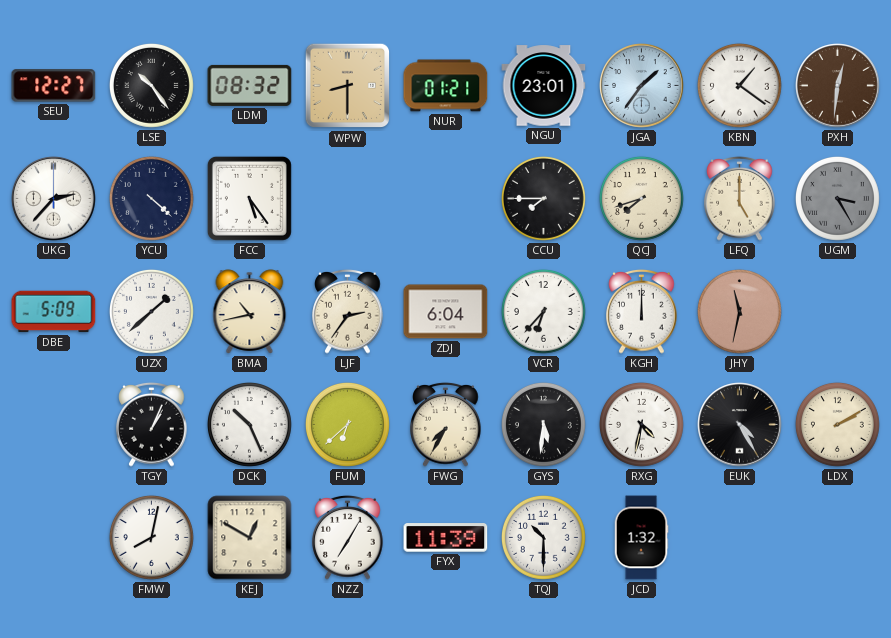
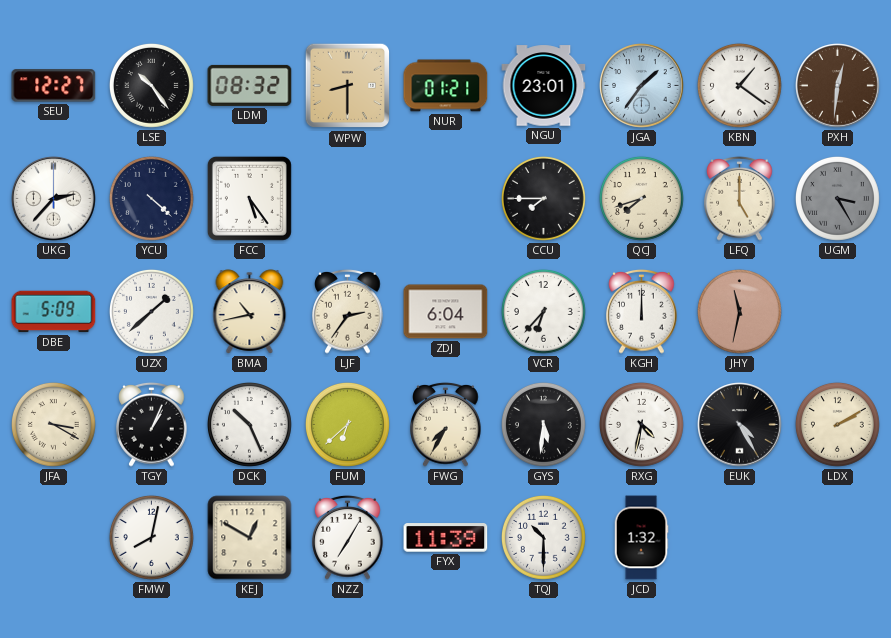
JFA: none -> 3:20 (53, 424)
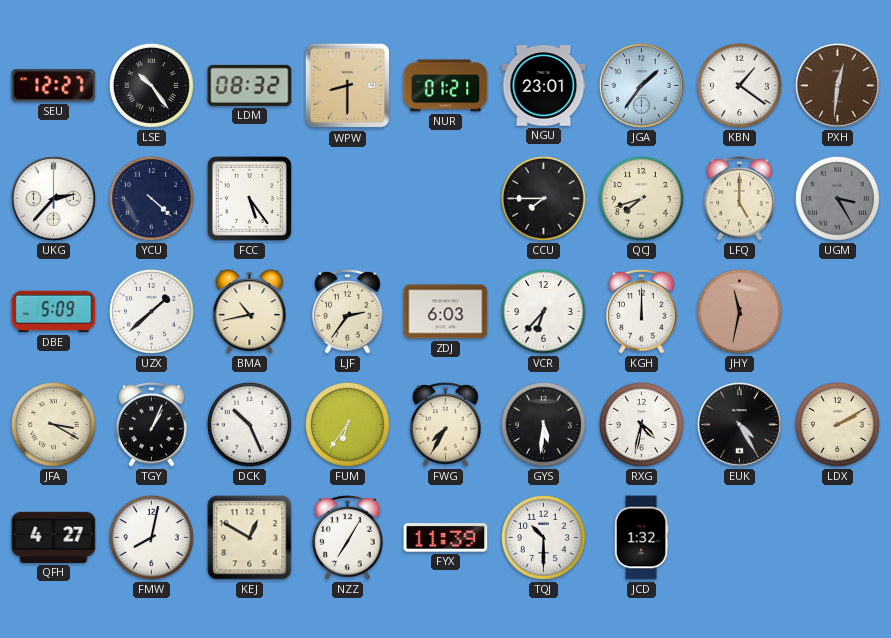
ZDJ: 6:04 -> 6:03 (446, 312)
FUM: 6:38 -> 6:36 (347, 424)
QFH: none -> 4:27 (54, 537)
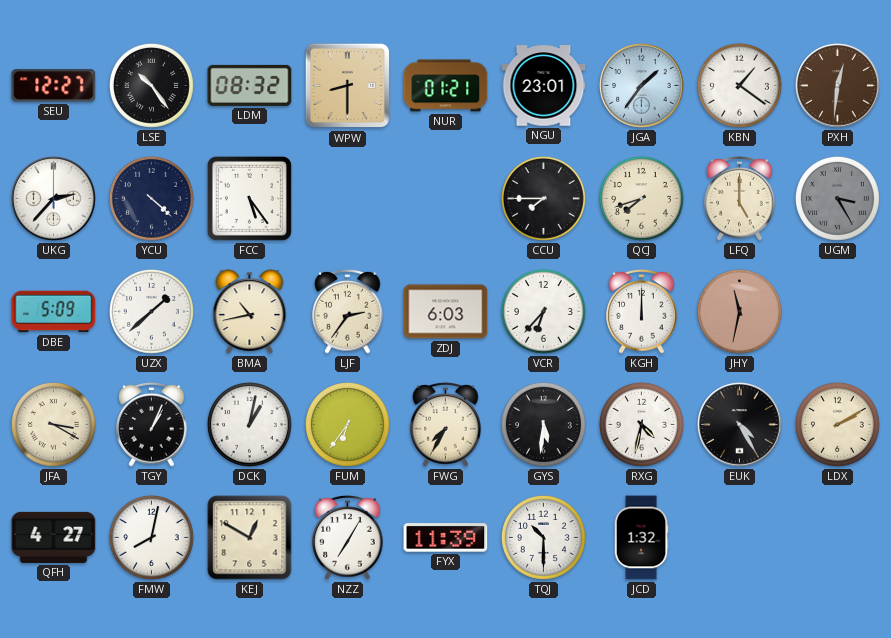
DCK: 10:26 -> 1:02 (249, 424)
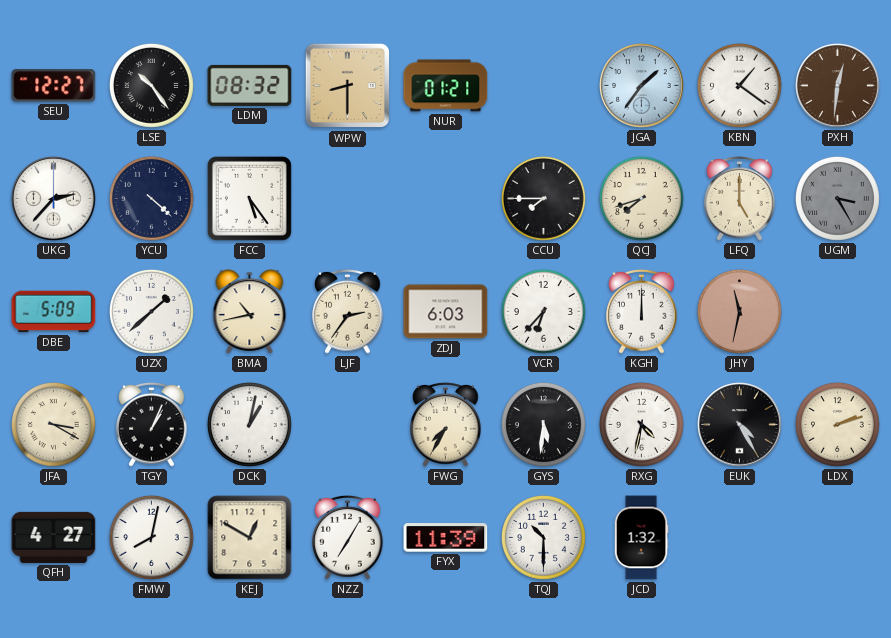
NGU: 23:01 -> none (544, 86)
FUM: 6:36 -> none (347, 424)
LDX: 2:10 -> 2:12 (837, 424)
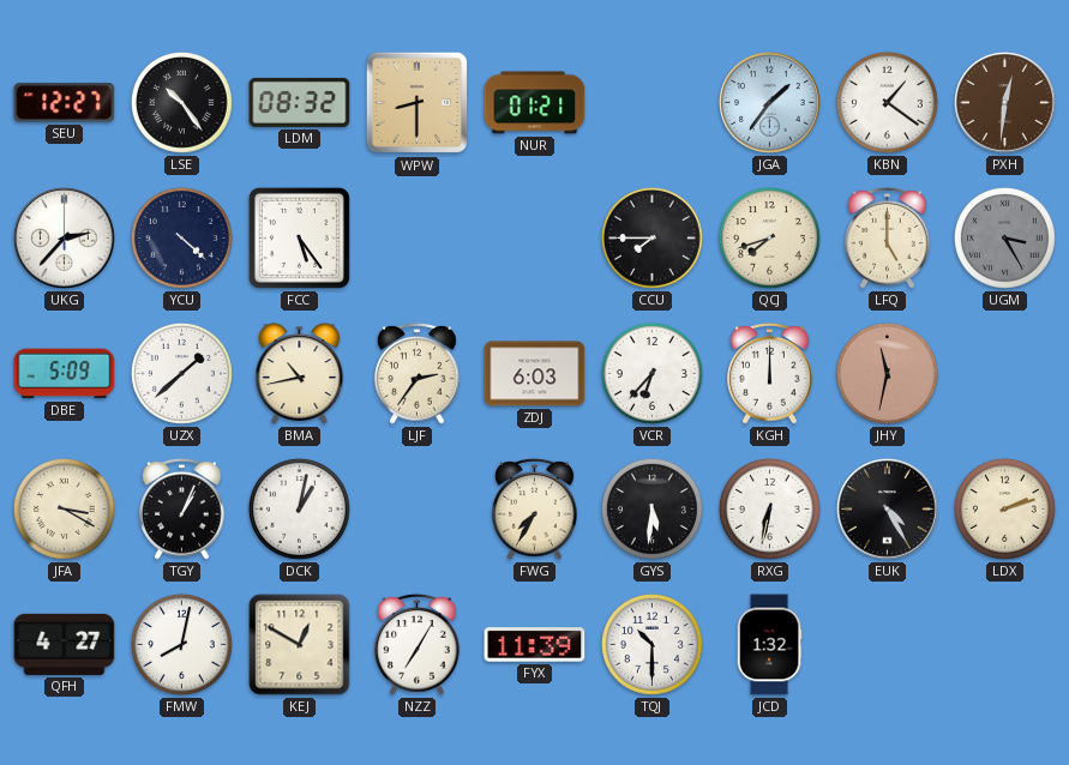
RXG: 4:32 -> 6:32 (769, 508)
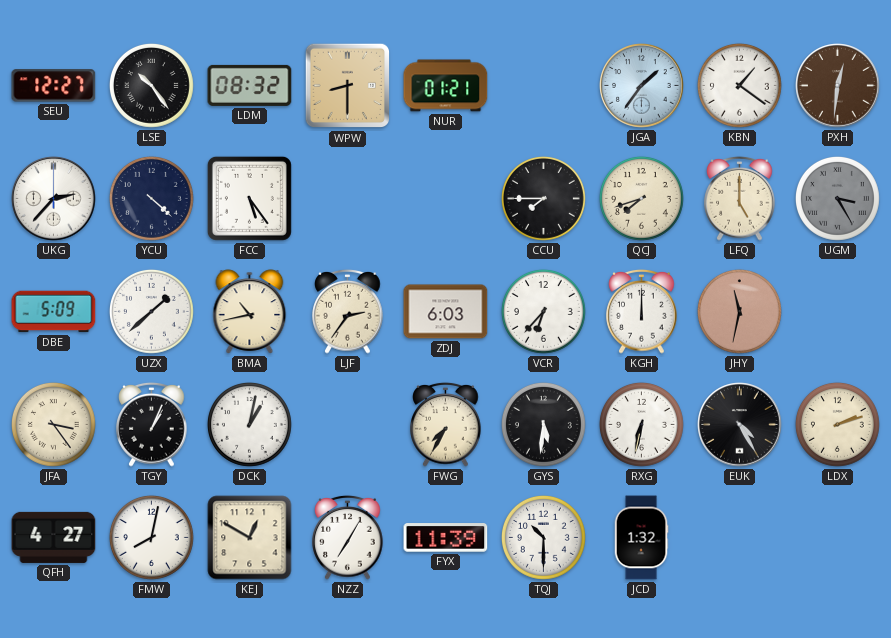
JFA: 3:20 -> 3:24 (53, 424)
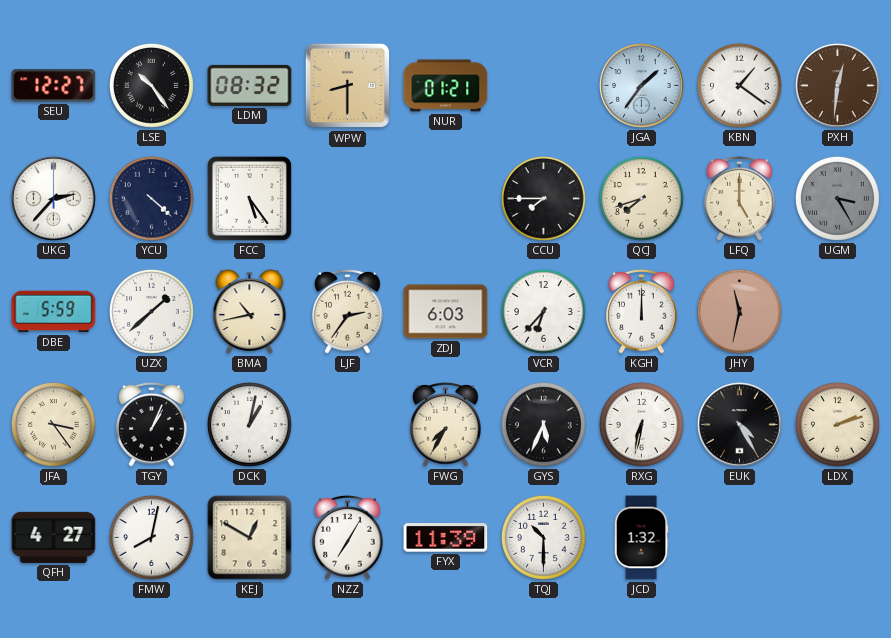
DBE: 5:09 -> 5:59 (54, 312)
GYS: 5:31 -> 5:34 (543, 424)
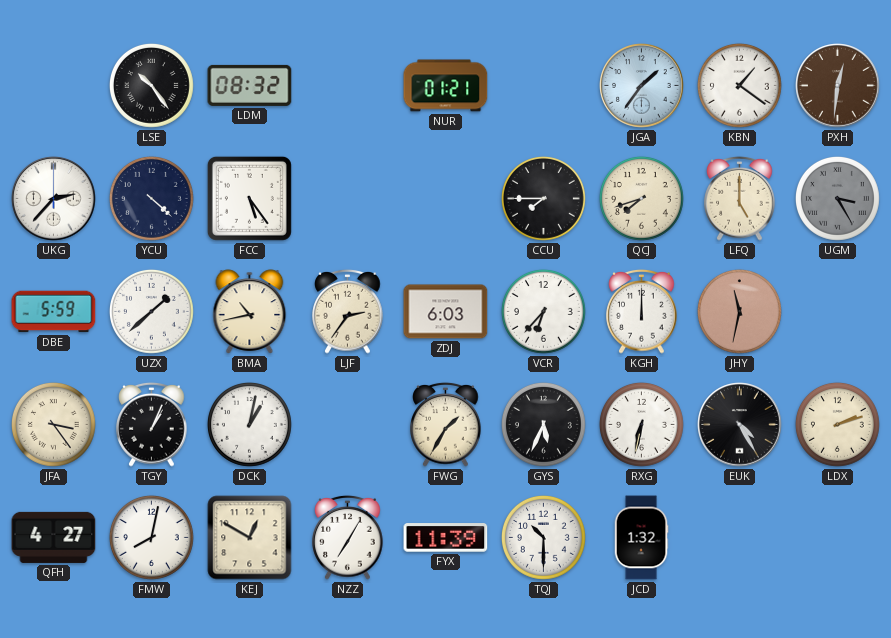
SEU: 12:27 -> none (54, 86)
WPW: 8:30 -> none (348, 86)
FWG: 7:35 -> 1:35 (446, 425)
